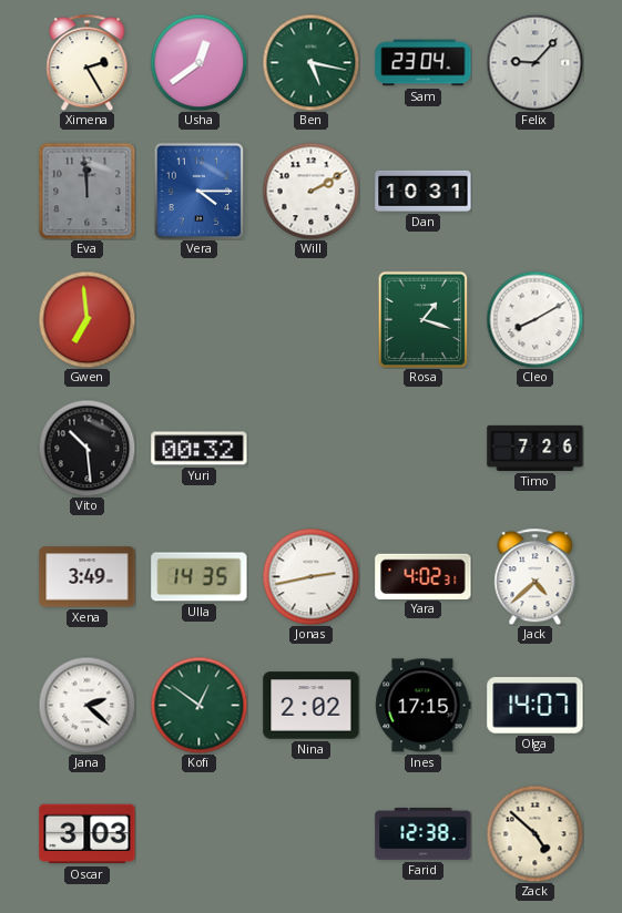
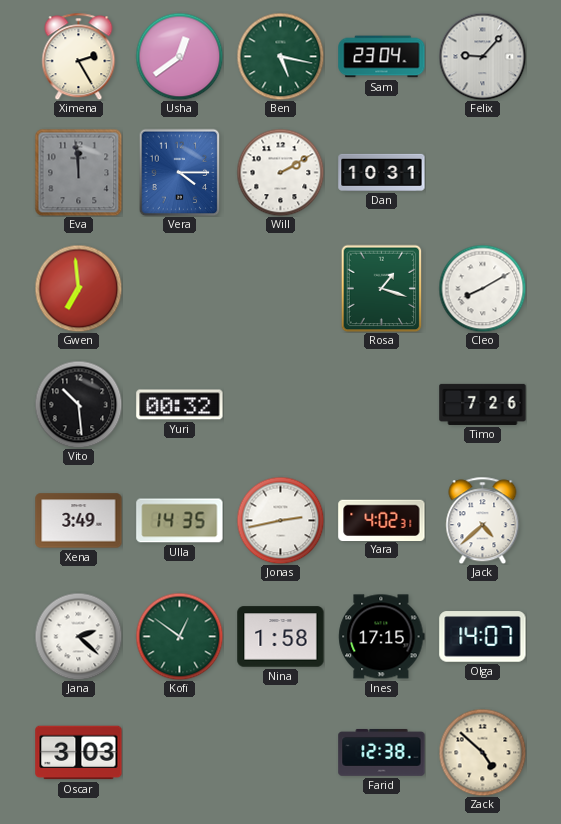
Nina: 2:02 -> 1:58 (281, 637)
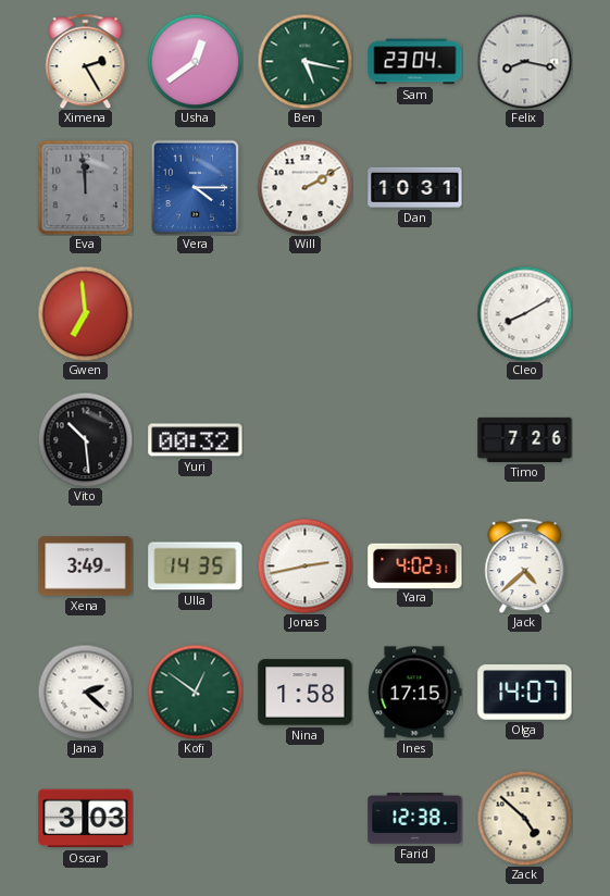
Felix: 9:07 -> 8:17 (524, 61)
Rosa: 1:18 -> none (382, 288)
